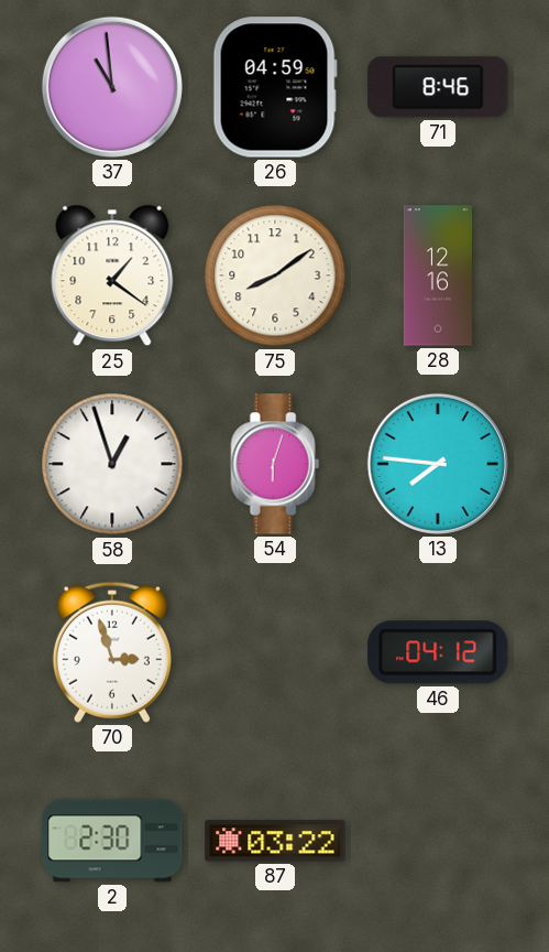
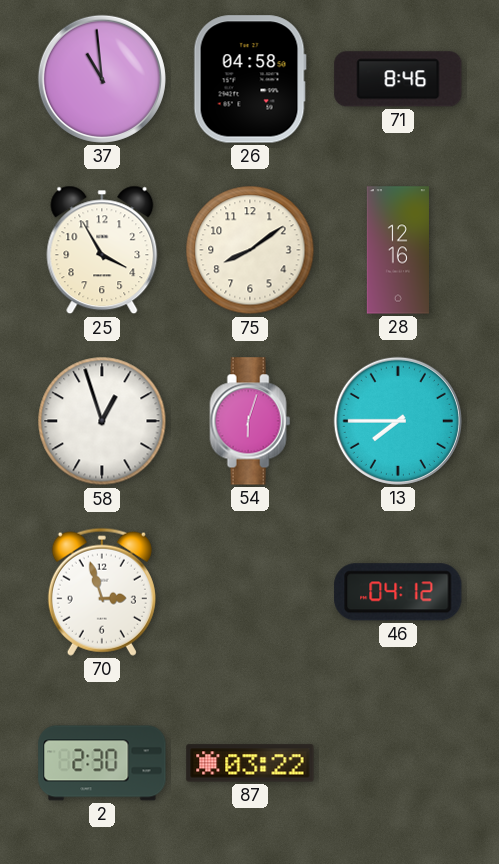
26: 04:59 -> 04:58 (250, 79)
25: 1:21 -> 3:55 (102, 250)
13: 7:46 -> 7:45 (398, 421)
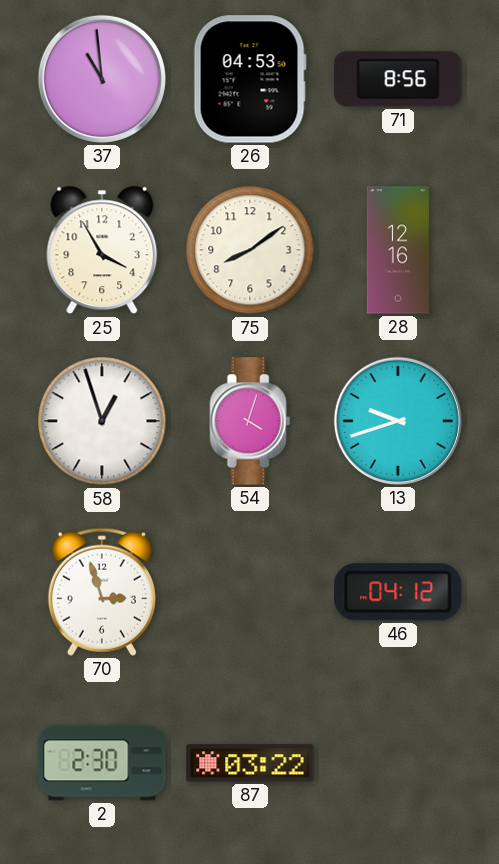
26: 04:58 -> 04:53 (250, 79)
71: 8:46 -> 8:56 (398, 79)
54: 6:03 -> 4:03 (250, 421)
13: 7:45 -> 9:42 (398, 421)
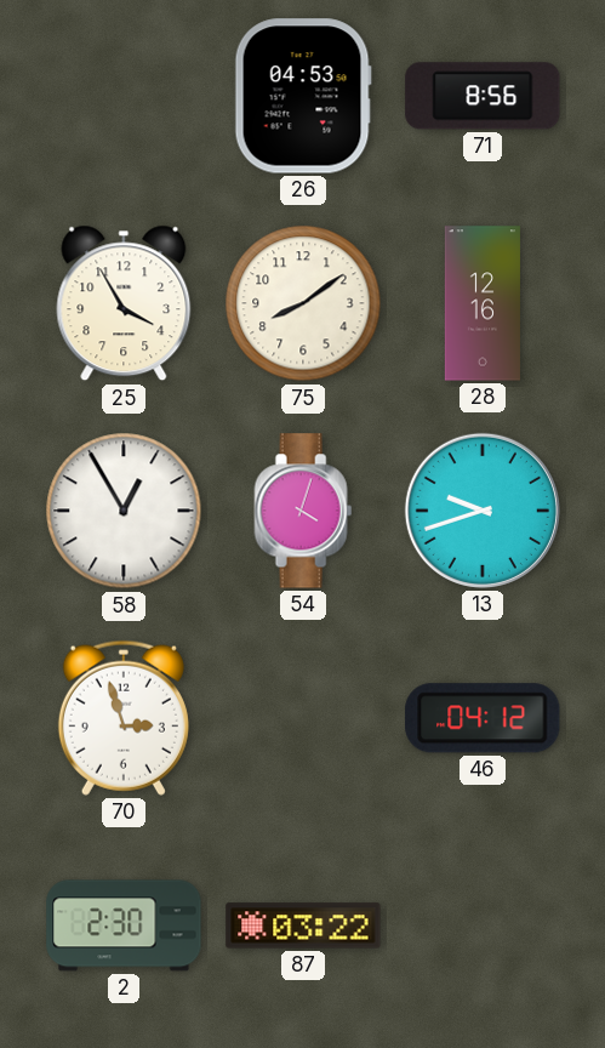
37: 10:59 -> none (102, 79)
58: 12:57 -> 12:55 (124, 511)
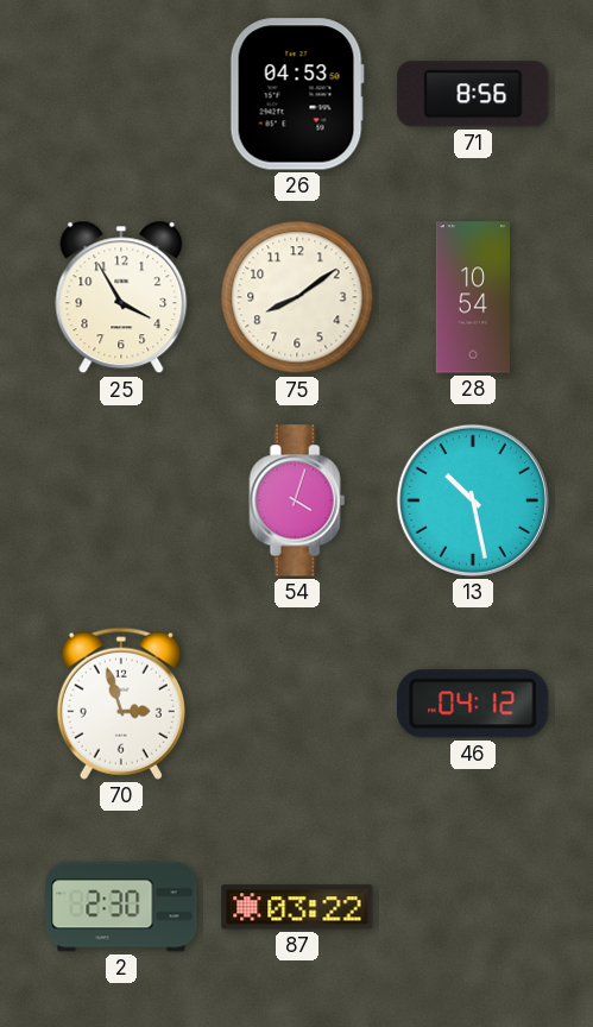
28: 12:16 -> 10:54 (473, 297)
58: 12:55 -> none (124, 511)
13: 9:42 -> 10:28 (473, 500)
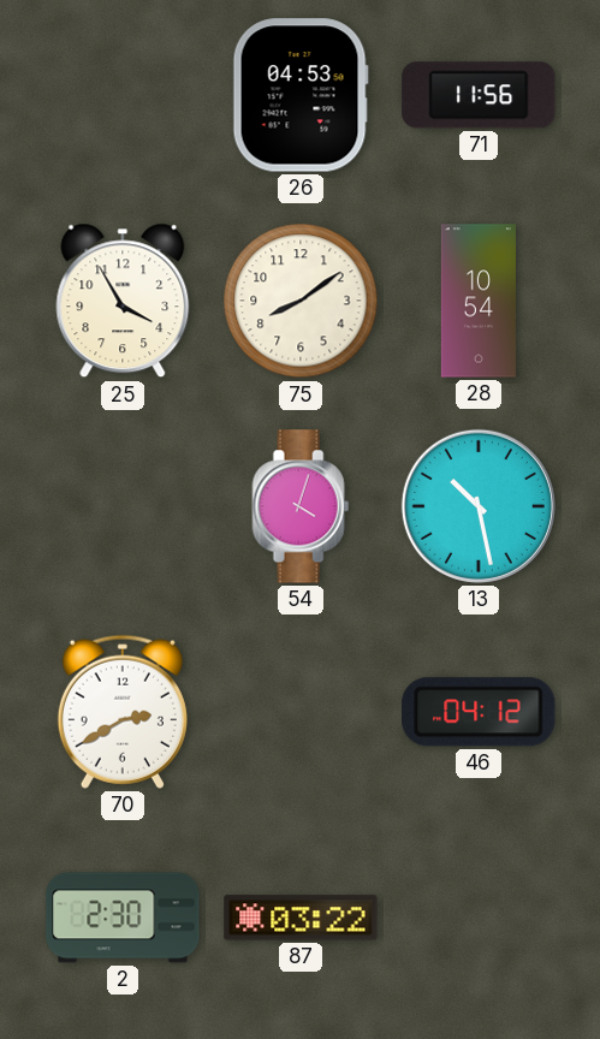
71: 8:56 -> 11:56 (479, 95)
70: 2:57 -> 2:40 (123, 712)
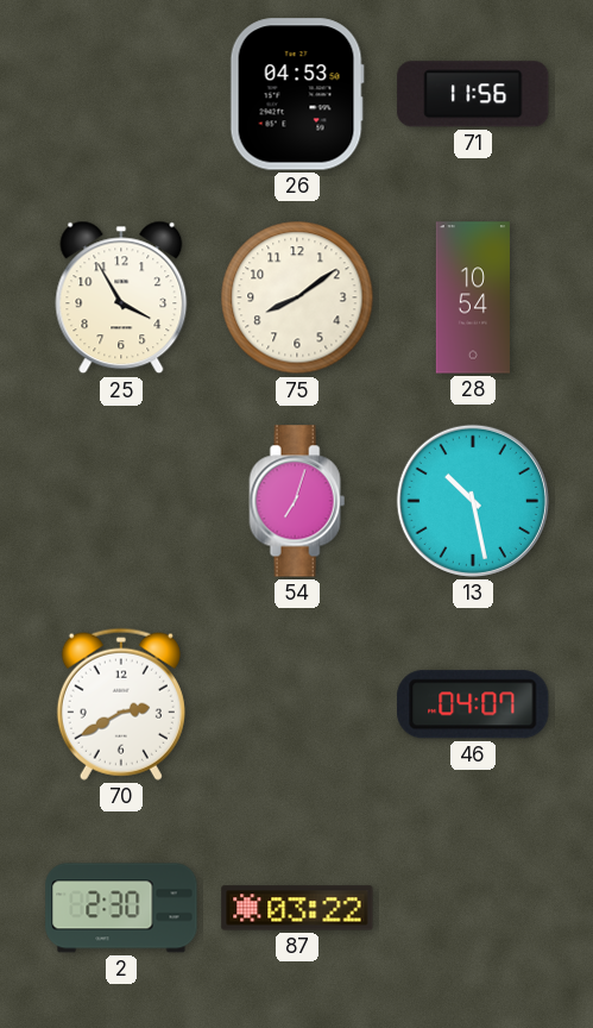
54: 4:03 -> 7:03 (297, 501)
46: 04:12 -> 04:07 (473, 704)
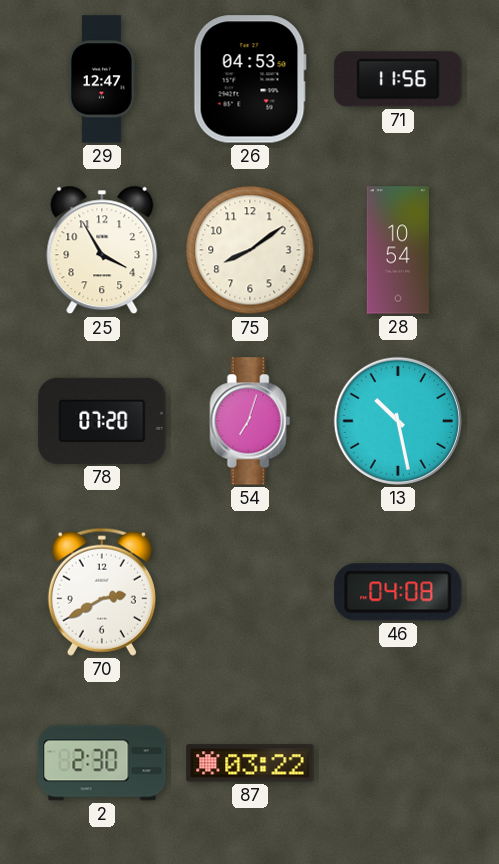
29: none -> 12:47 (102, 79)
78: none -> 07:20 (102, 421)
46: 04:07 -> 04:08 (398, 592)
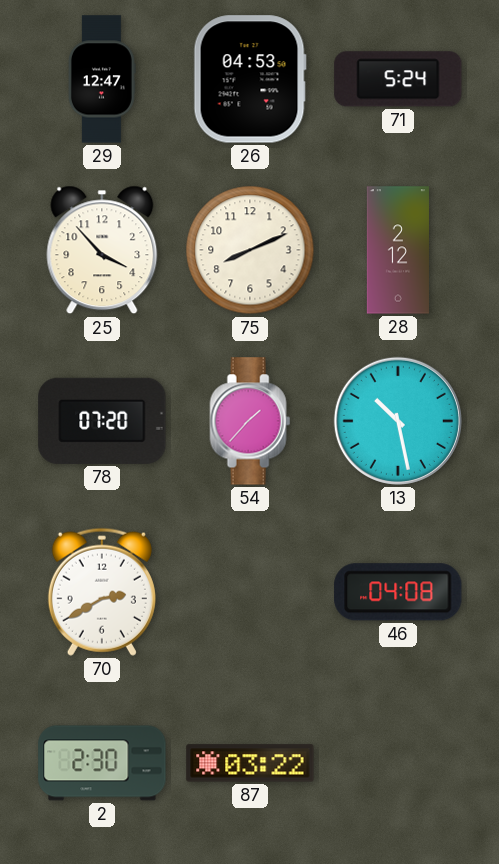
71: 11:56 -> 5:24 (398, 79)
25: 3:55 -> 3:53 (102, 250)
75: 8:09 -> 8:11 (250, 250)
28: 10:54 -> 2:12 (398, 250)
54: 7:03 -> 1:37 (250, 421)
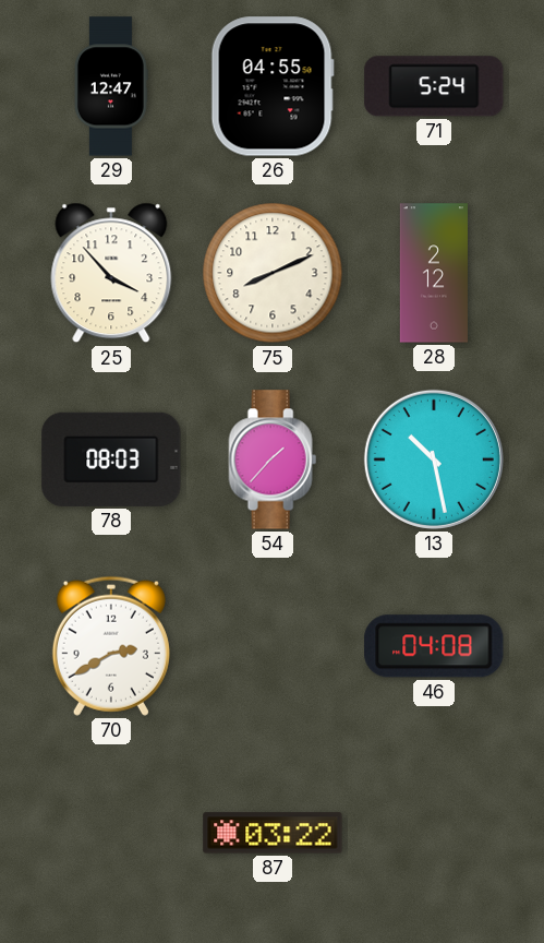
26: 04:53 -> 04:55 (273, 86)
78: 07:20 -> 08:03 (111, 459)
2: 2:30 -> none (102, 763)
